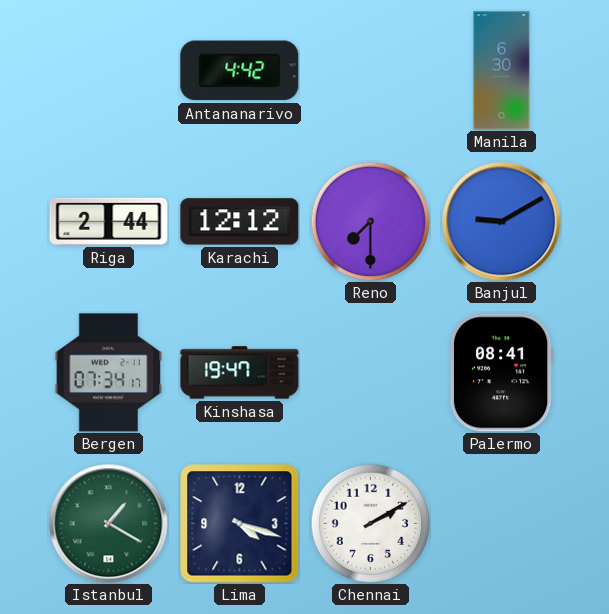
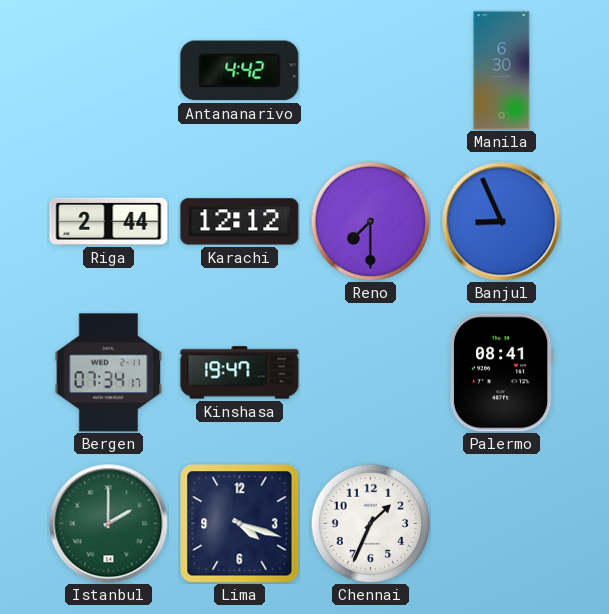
Banjul: 9:10 -> 8:56 (502, 222)
Istanbul: 1:20 -> 2:00 (109, 524)
Chennai: 2:10 -> 1:34 (370, 523)
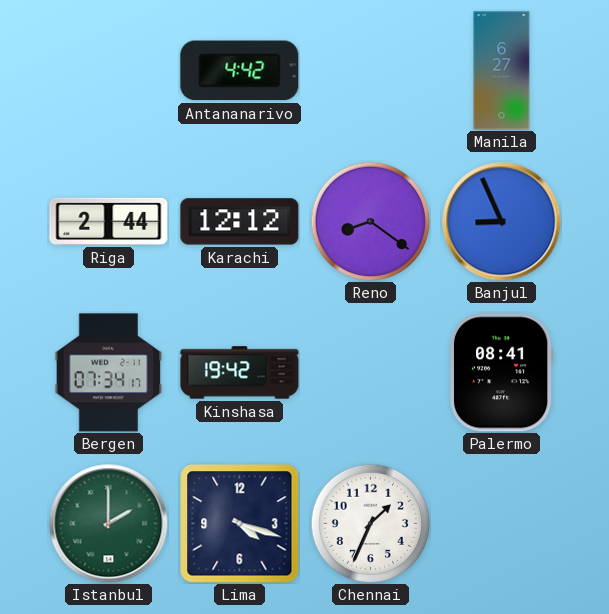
Manila: 6:30 -> 6:27 (502, 71)
Reno: 7:30 -> 8:21 (370, 221)
Kinshasa: 19:47 -> 19:42 (240, 373)
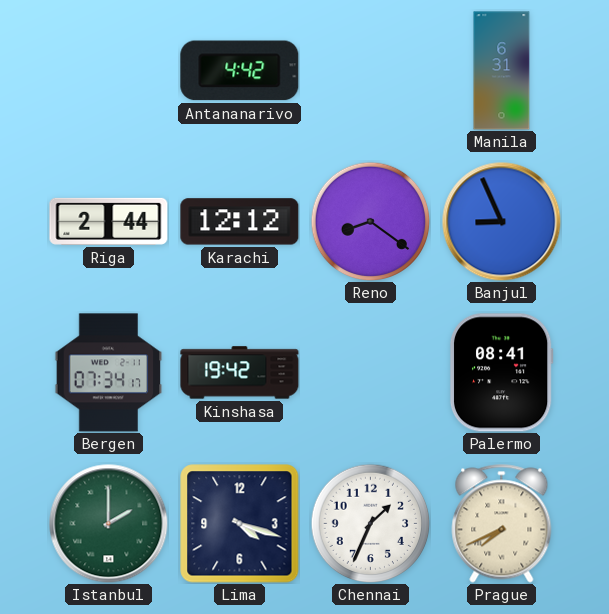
Manila: 6:27 -> 6:31 (502, 71)
Prague: none -> 7:41 (502, 524)
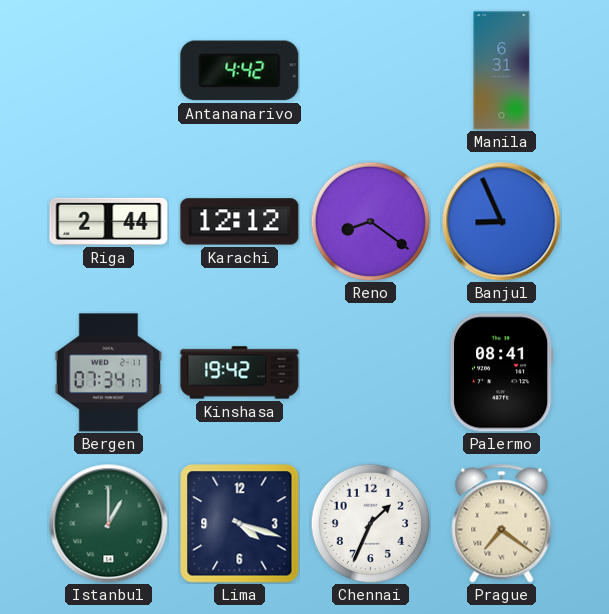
Istanbul: 2:00 -> 1:00 (109, 524)
Prague: 7:41 -> 7:21 (502, 524)
